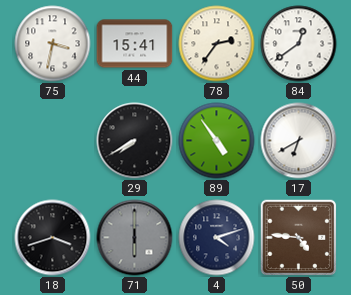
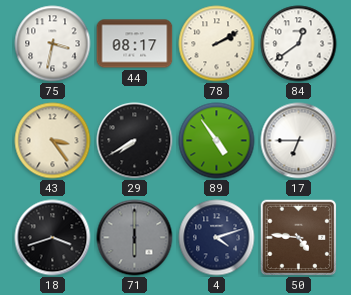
44: 15:41 -> 08:17 (135, 44)
78: 2:36 -> 2:10 (217, 44)
43: none -> 3:24 (53, 141)
17: 6:40 -> 6:45 (299, 141)
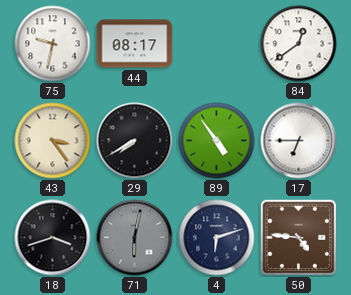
75: 3:32 -> 9:32 (53, 44)
78: 2:10 -> none (217, 44)
71: 6:00 -> 6:02 (135, 238)
4: 4:12 -> 6:12 (217, 238)
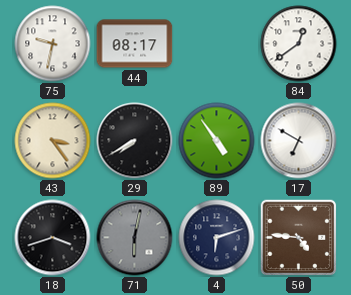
17: 6:45 -> 6:50 (299, 141)
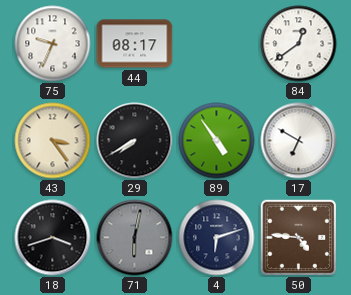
75: 9:32 -> 9:34 (53, 44)
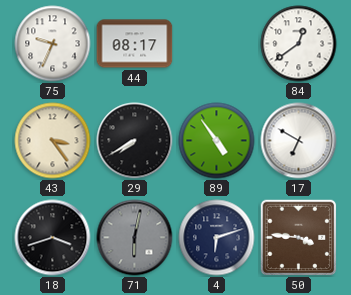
50: 4:46 -> 3:46 (298, 237)
